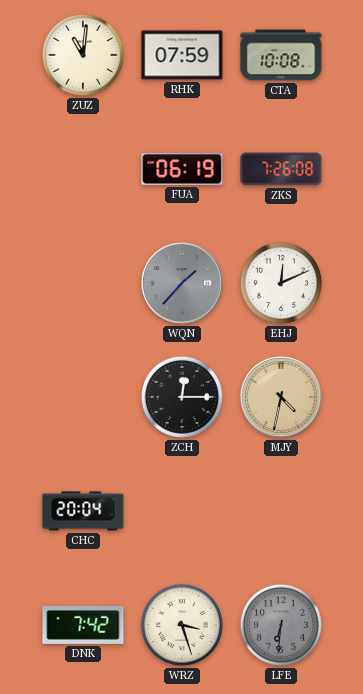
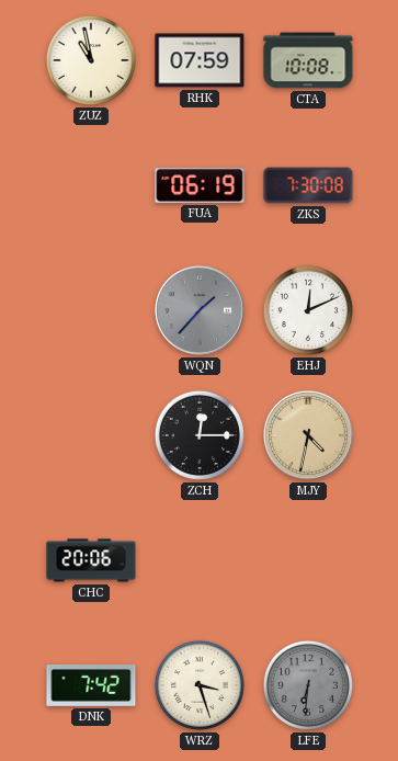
ZUZ: 11:01 -> 10:58 (91, 60)
ZKS: 7:26 -> 7:30 (308, 185)
CHC: 20:04 -> 20:06 (91, 560)
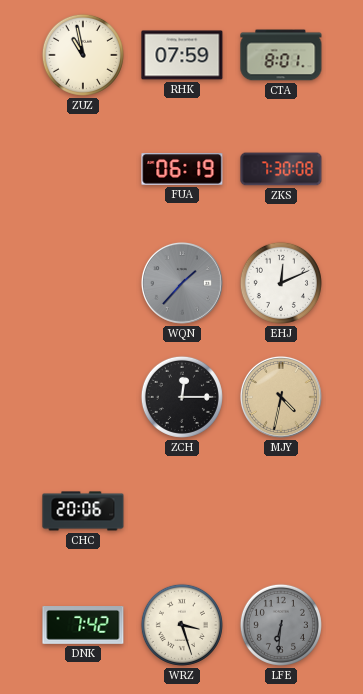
CTA: 10:08 -> 8:01 (281, 55)
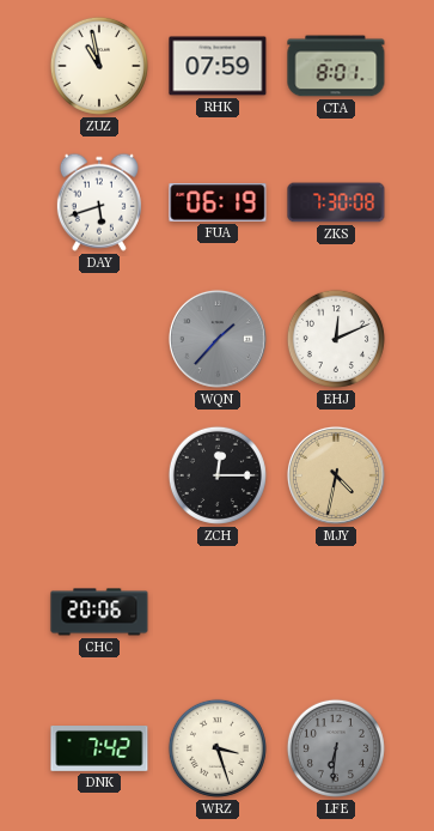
DAY: none -> 5:42 (99, 202)
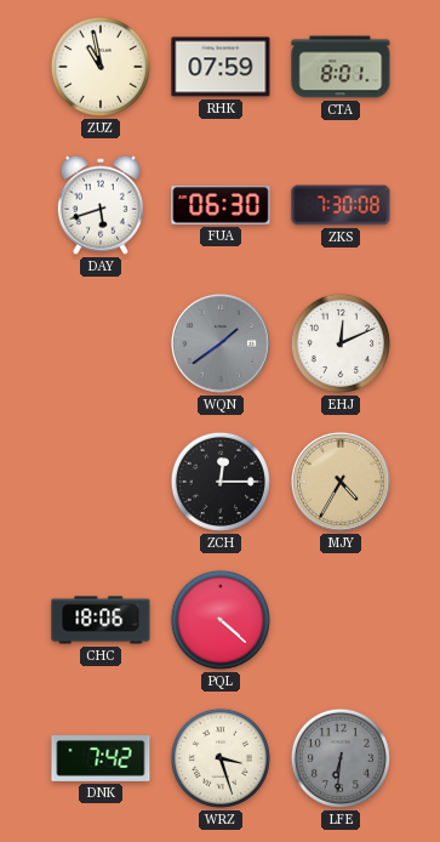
FUA: 06:19 -> 06:30 (221, 205)
WQN: 1:37 -> 1:39 (221, 343)
MJY: 4:32 -> 4:35 (341, 482)
CHC: 20:06 -> 18:06 (101, 620)
PQL: none -> 4:22 (221, 620)
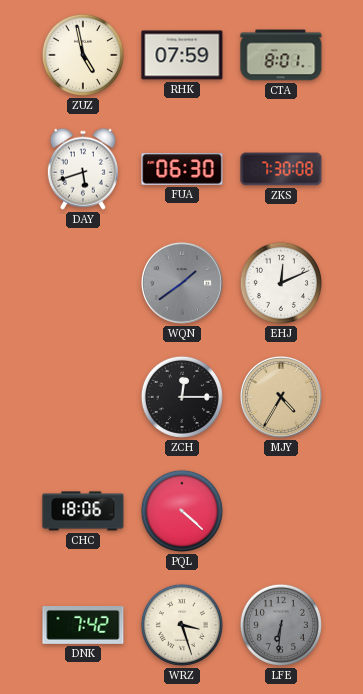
ZUZ: 10:58 -> 4:58 (83, 55)
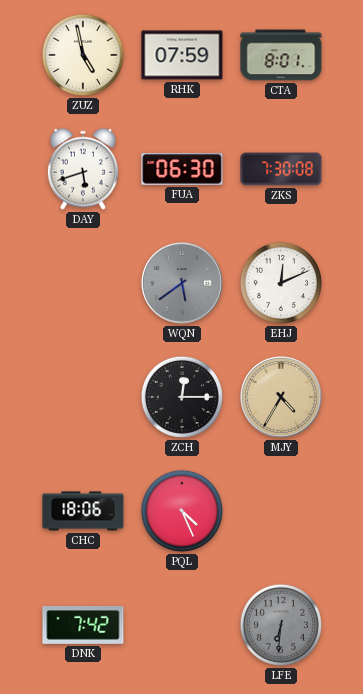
WQN: 1:39 -> 5:39 (182, 283)
PQL: 4:22 -> 4:26 (182, 511)
WRZ: 3:27 -> none (182, 625)
